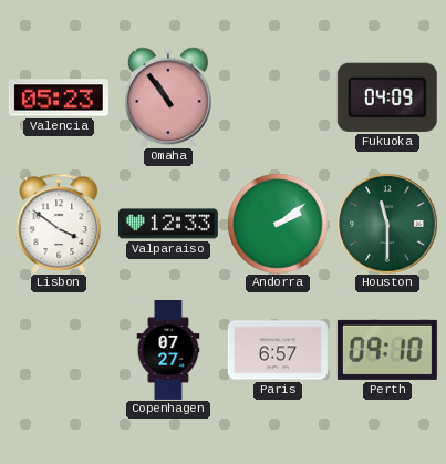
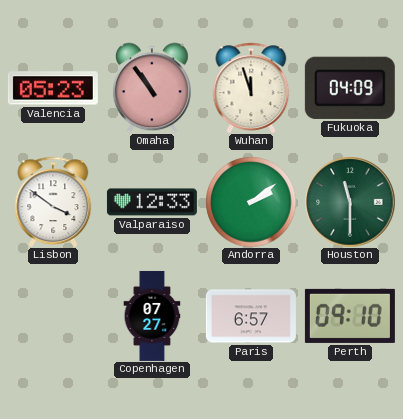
Wuhan: none -> 11:57 (251, 88)
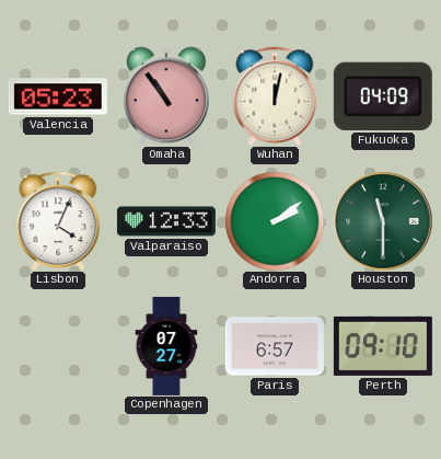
Wuhan: 11:57 -> 12:02 (275, 96)
Lisbon: 3:51 -> 4:04 (58, 221)
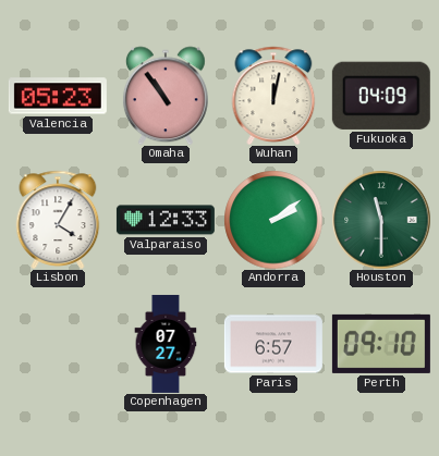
Lisbon: 4:04 -> 4:05 (58, 220)
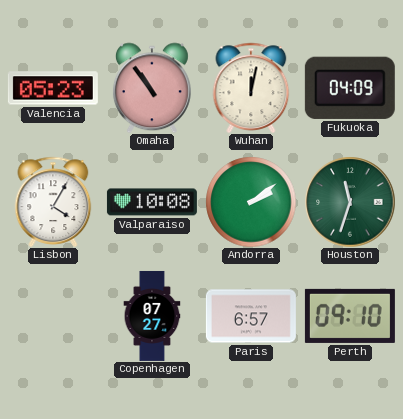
Valparaiso: 12:33 -> 10:08 (152, 202)
Houston: 11:30 -> 11:33 (350, 202)
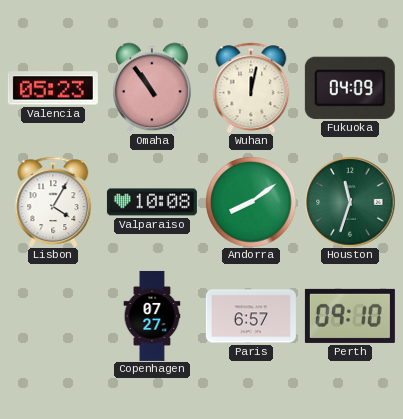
Andorra: 2:09 -> 8:09 (251, 202)
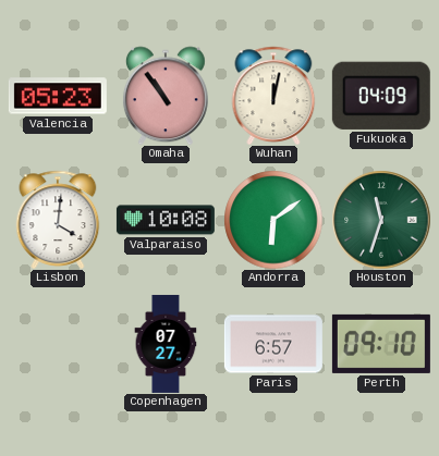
Lisbon: 4:05 -> 4:01 (58, 220)
Andorra: 8:09 -> 6:09 (273, 220)
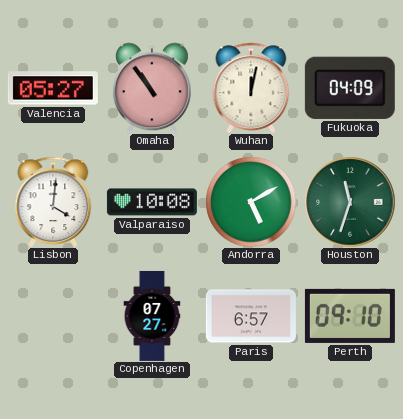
Valencia: 05:23 -> 05:27 (53, 88)
Andorra: 6:09 -> 5:10 (251, 202)
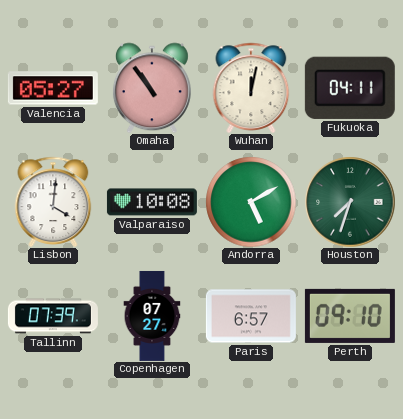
Fukuoka: 04:09 -> 04:11 (350, 88)
Houston: 11:33 -> 7:33 (350, 202)
Tallinn: none -> 07:39 (53, 316)
